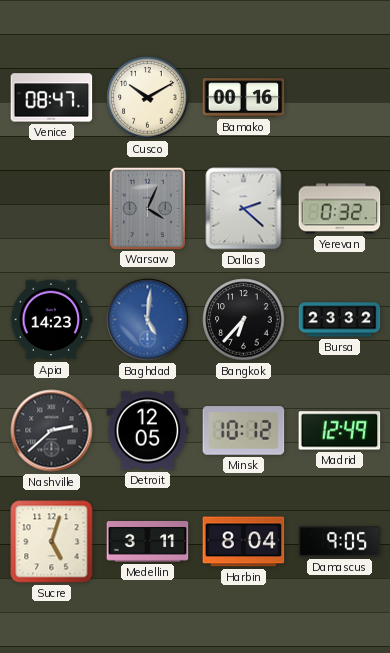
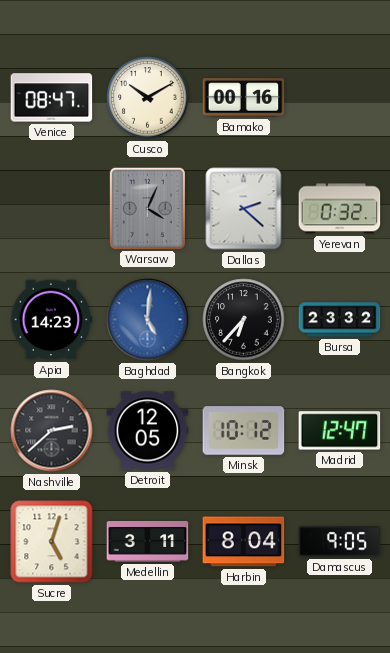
Madrid: 12:49 -> 12:47 (340, 431)
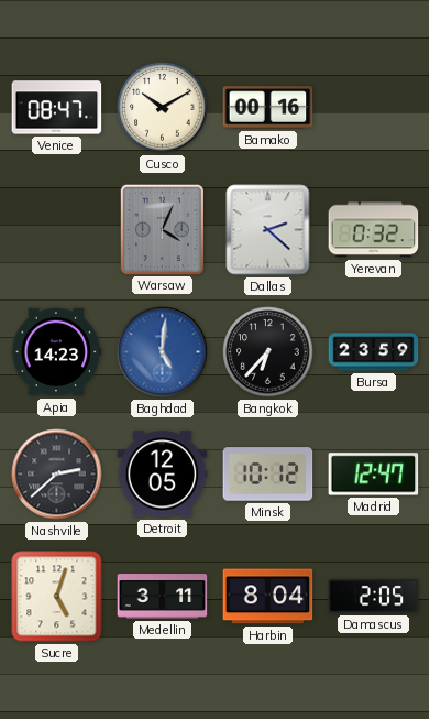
Bursa: 23:32 -> 23:59 (374, 352)
Damascus: 9:05 -> 2:05 (374, 597)
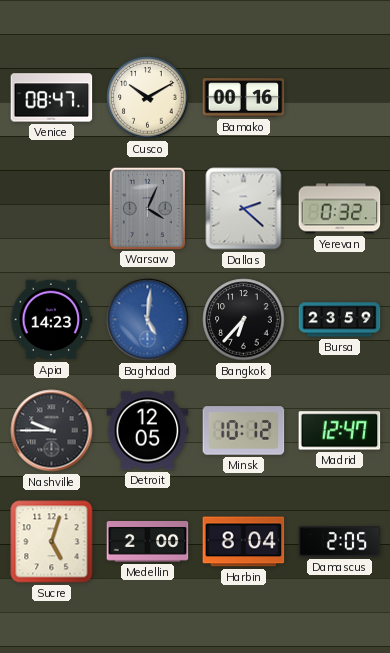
Nashville: 2:38 -> 9:45 (52, 431)
Medellin: 3:11 -> 2:00 (148, 542)
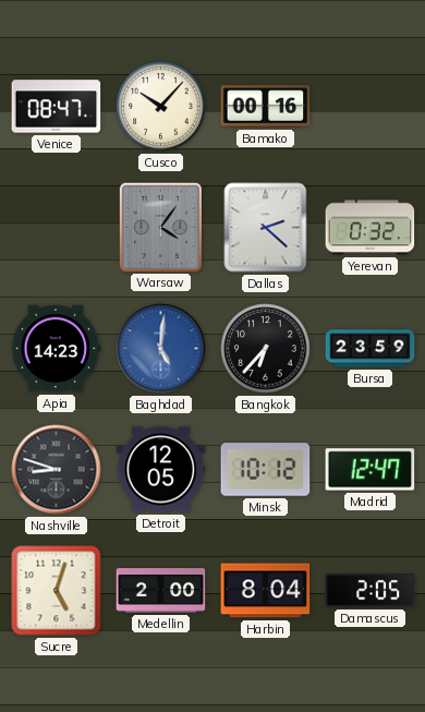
Cusco: 10:10 -> 10:07 (161, 107)
Warsaw: 4:04 -> 4:06 (160, 227)
Nashville: 9:45 -> 8:48 (57, 470)
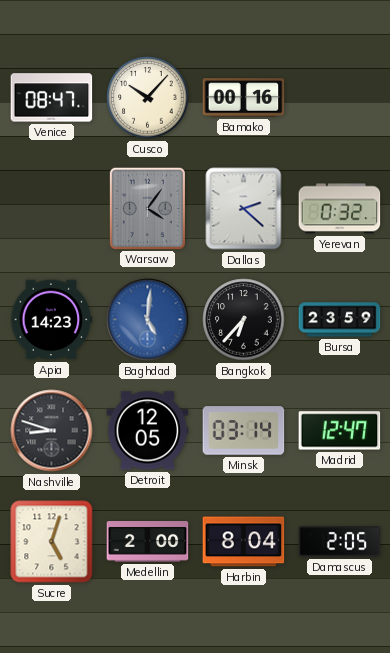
Minsk: 10:12 -> 03:14 (244, 431)
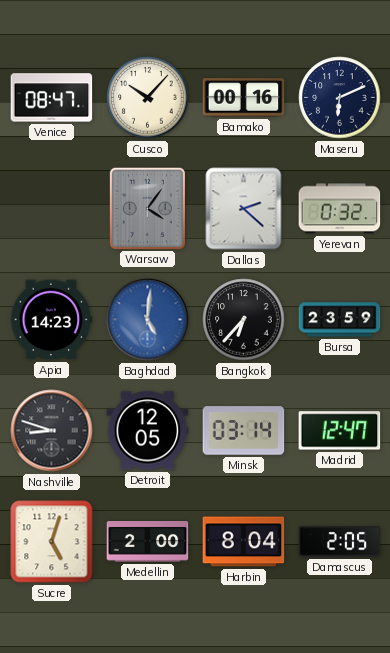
Maseru: none -> 6:11 (340, 98)
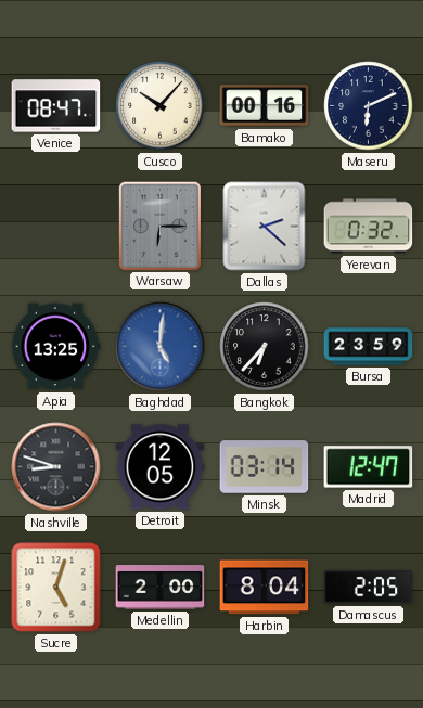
Warsaw: 4:06 -> 6:15 (159, 226)
Apia: 14:23 -> 13:25 (55, 347)
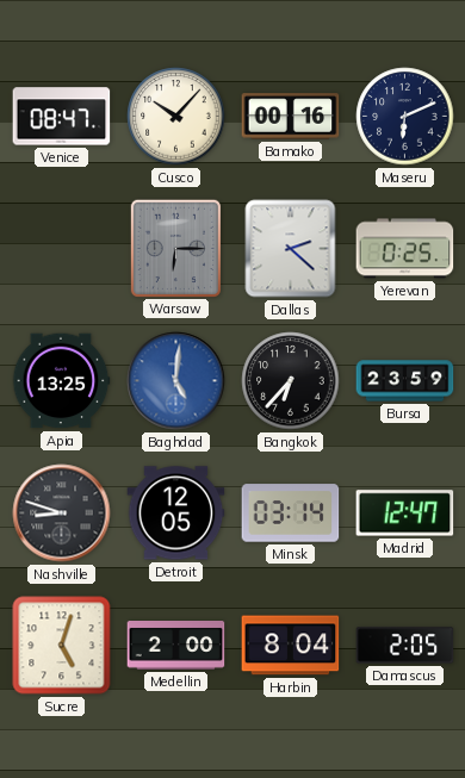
Yerevan: 0:32 -> 0:25 (405, 249)
